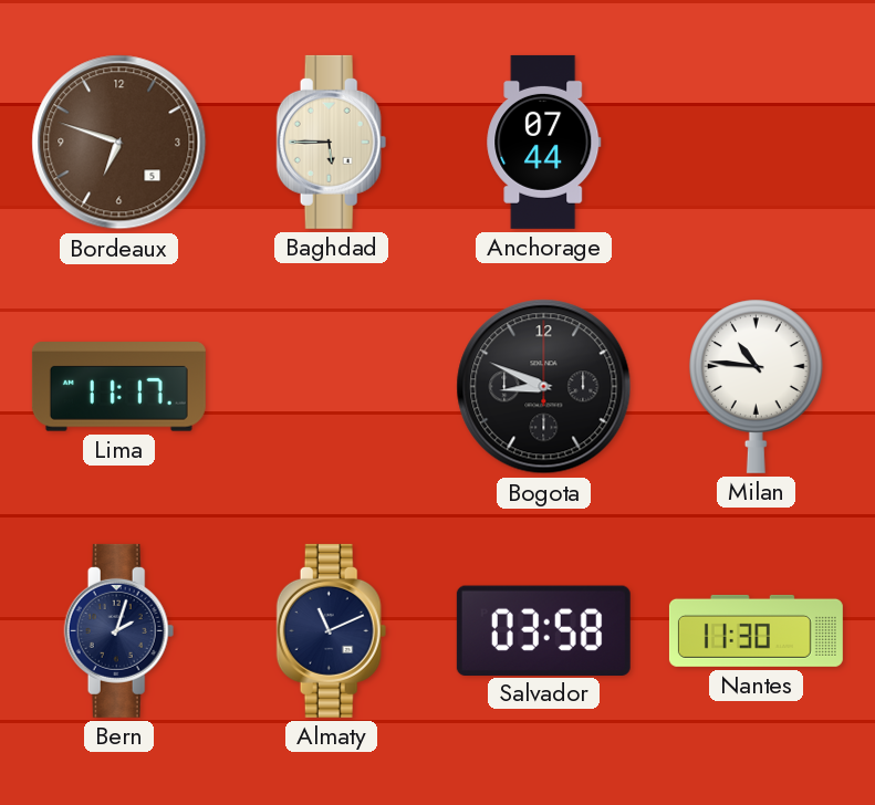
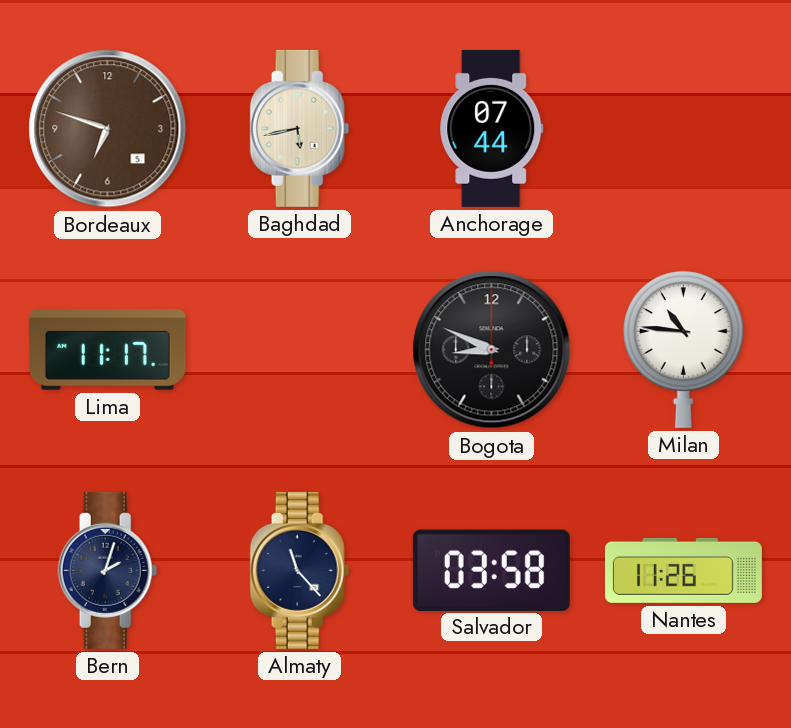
Baghdad: 5:45 -> 5:43 (300, 128)
Almaty: 11:11 -> 11:23 (300, 570)
Nantes: 11:30 -> 11:26 (683, 570)
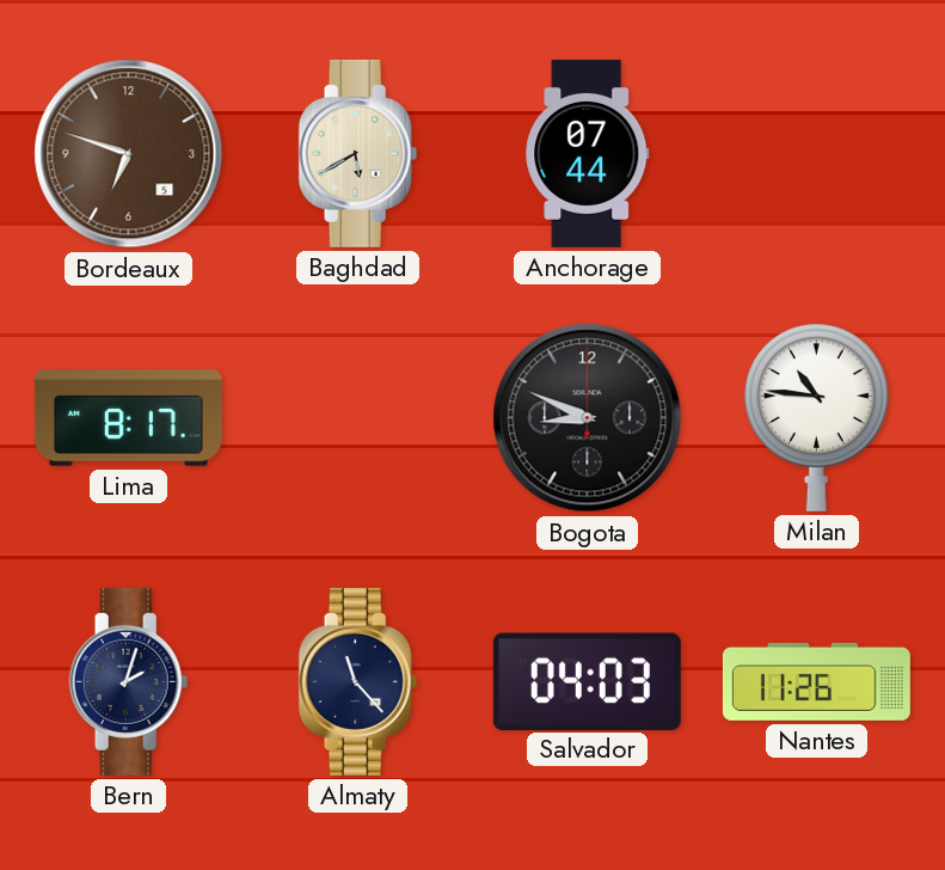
Baghdad: 5:43 -> 5:40 (358, 153)
Lima: 11:17 -> 8:17 (128, 418)
Salvador: 03:58 -> 04:03 (587, 681)
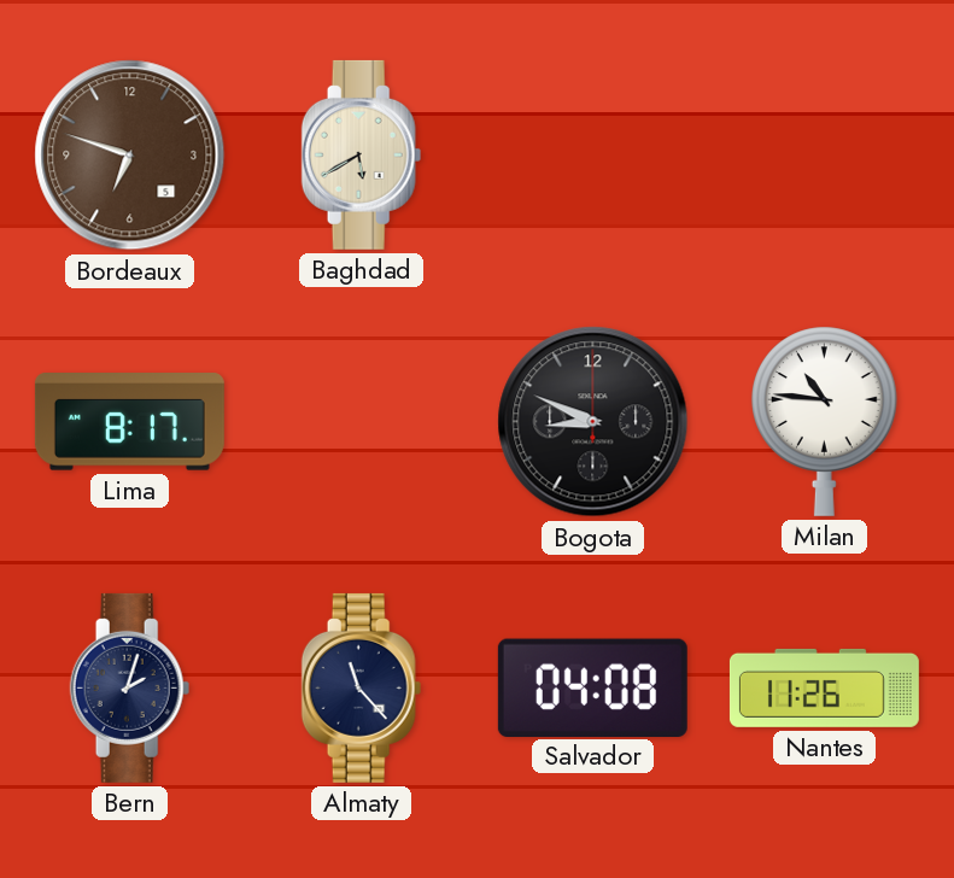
Anchorage: 07:44 -> none (588, 153)
Salvador: 04:03 -> 04:08 (592, 687)
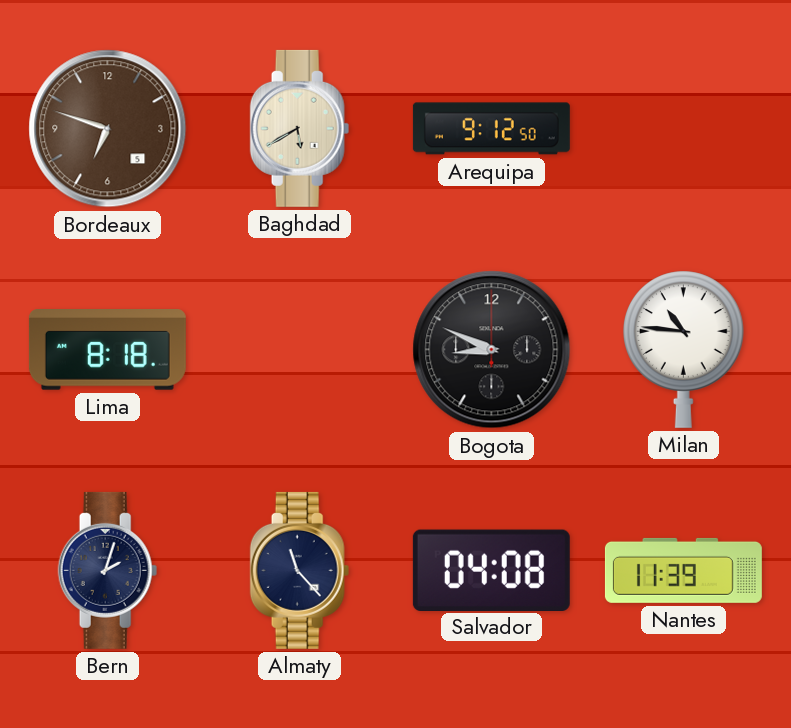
Arequipa: none -> 9:12 (491, 129)
Lima: 8:17 -> 8:18 (107, 350)
Nantes: 11:26 -> 11:39 (683, 570)
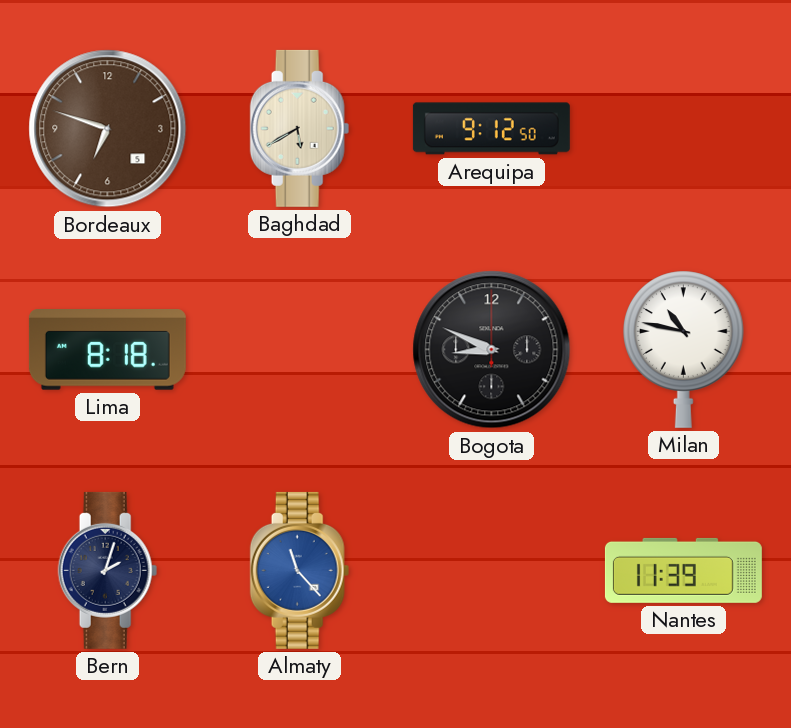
Milan: 10:46 -> 10:47 (683, 349)
Almaty dial: navy -> blue (300, 570)
Salvador: 04:08 -> none (491, 570)
